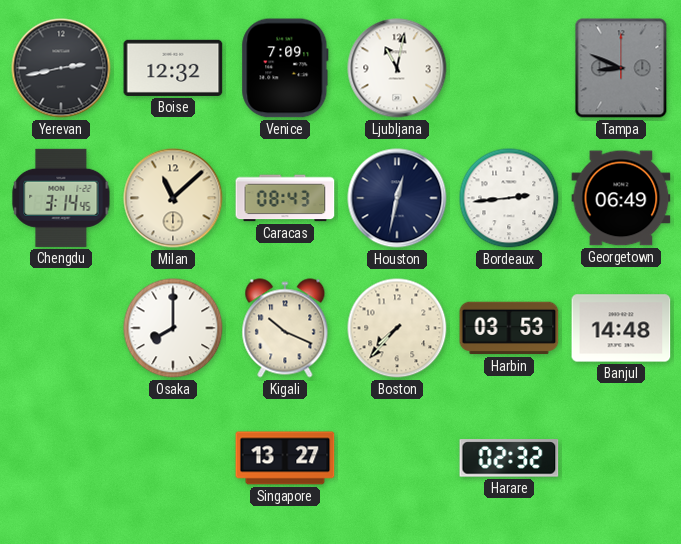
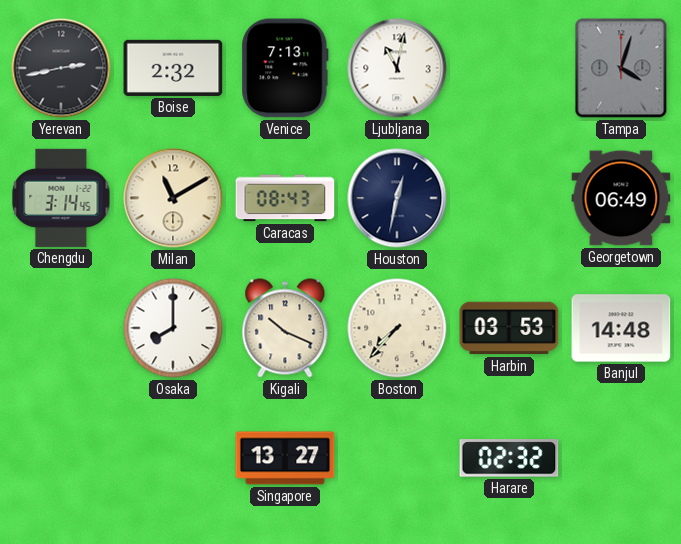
Boise: 12:32 -> 2:32 (173, 68)
Venice: 7:09 -> 7:13 (285, 68)
Tampa: 8:49 -> 4:03 (621, 68)
Milan: 11:08 -> 11:10 (173, 198)
Bordeaux: 2:44 -> none (509, 198)
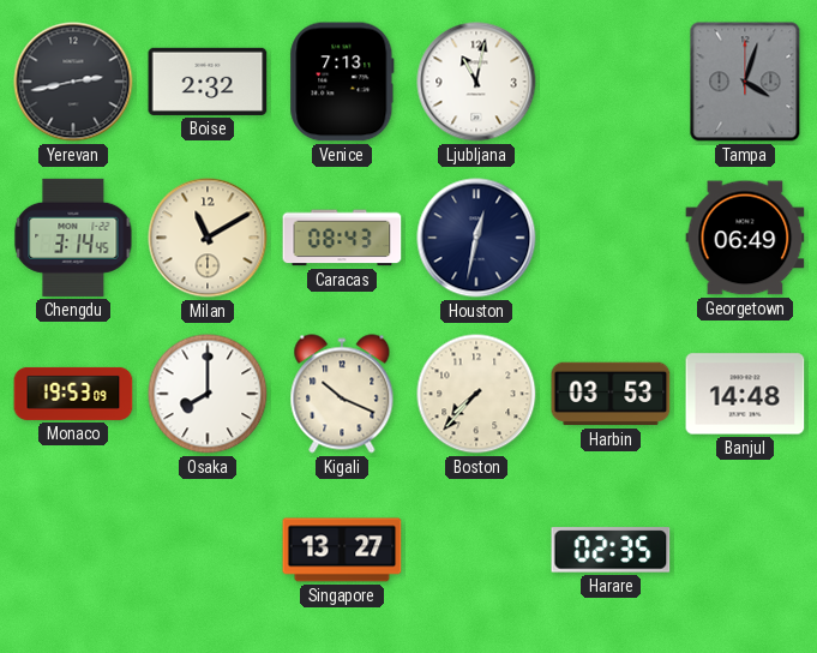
Monaco: none -> 19:53 (73, 394)
Harare: 02:32 -> 02:35 (611, 550)
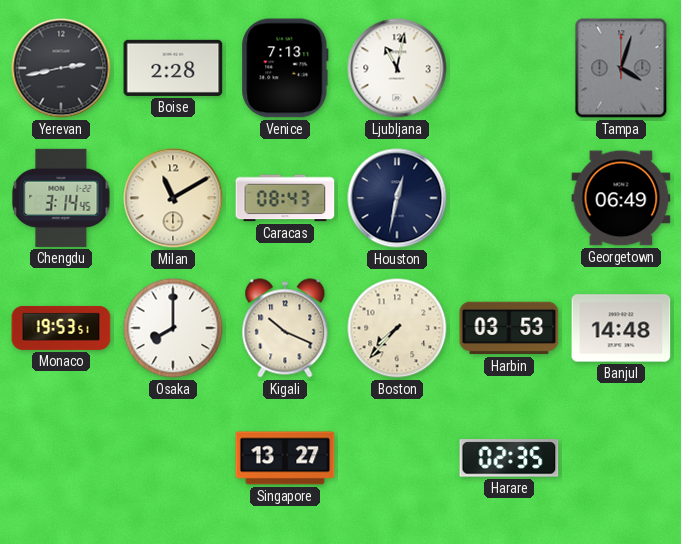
Boise: 2:32 -> 2:28 (173, 68)
Monaco: 19:53:09 -> 19:53:51 (61, 328)
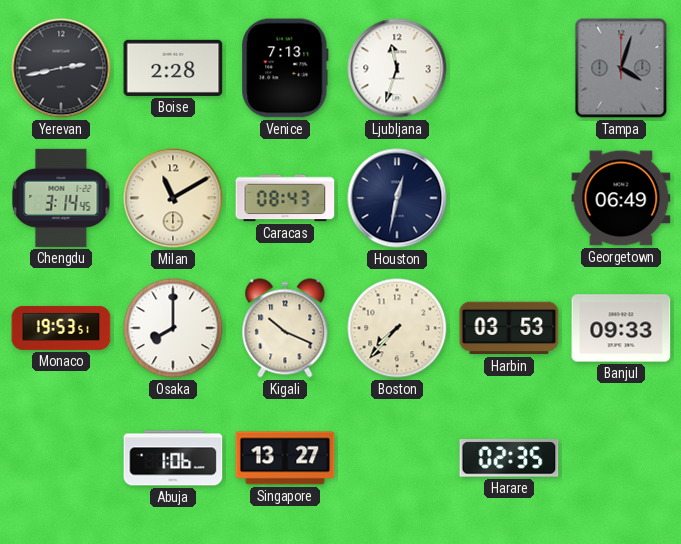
Ljubljana: 11:02 -> 11:33 (397, 68)
Banjul: 14:48 -> 09:33 (621, 328)
Abuja: none -> 1:06 (173, 458)
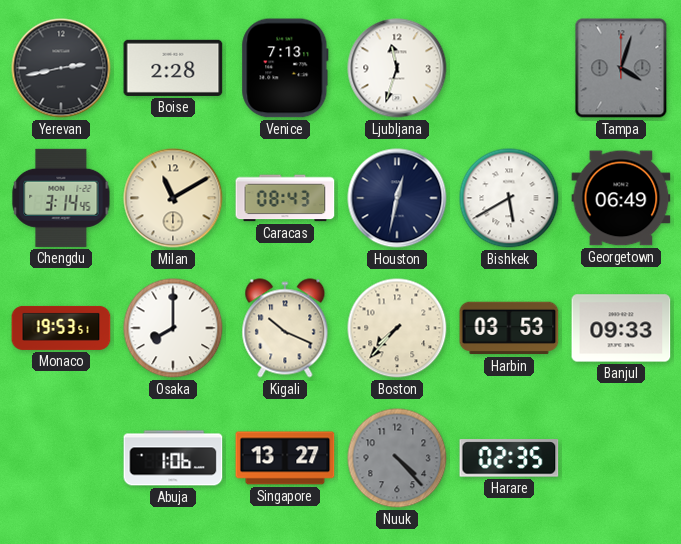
Bishkek: none -> 5:40 (509, 198)
Nuuk: none -> 4:23 (397, 458)
